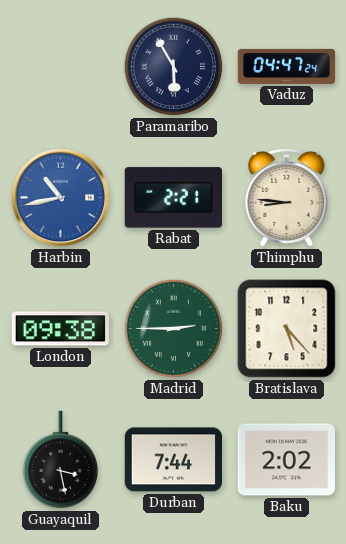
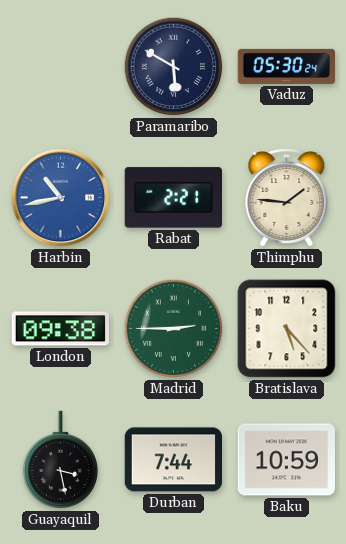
Paramaribo: 5:55 -> 5:50 (174, 67)
Vaduz: 04:47 -> 05:30 (287, 66)
Thimphu: 8:46 -> 1:46 (287, 198)
Baku: 2:02 -> 10:59 (286, 460)
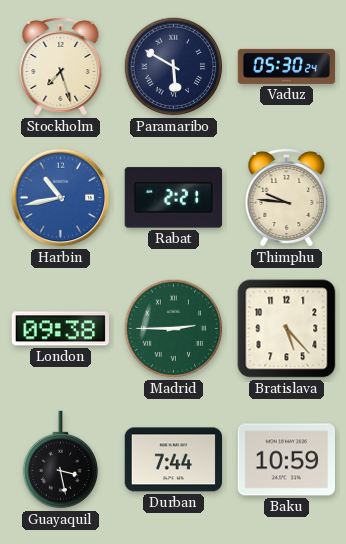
Stockholm: none -> 7:27 (61, 67)
Thimphu: 1:46 -> 9:46 (287, 198)
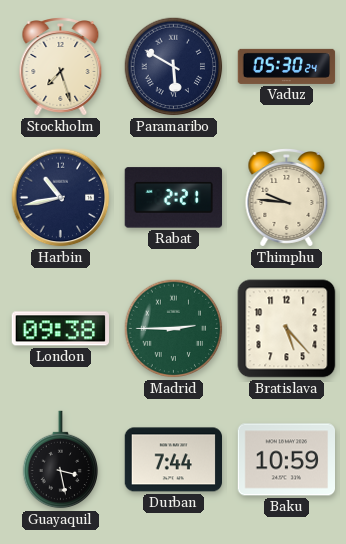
Harbin dial: blue -> navy (61, 198)
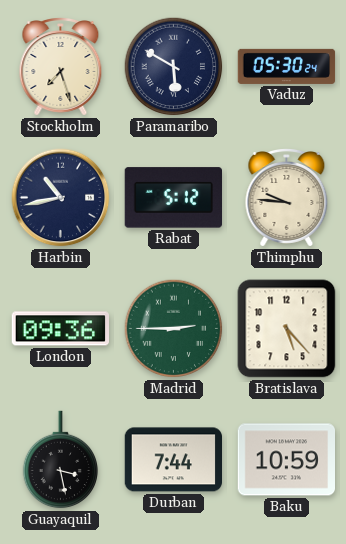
Rabat: 2:21 -> 5:12 (173, 198)
London: 09:38 -> 09:36 (60, 329)
